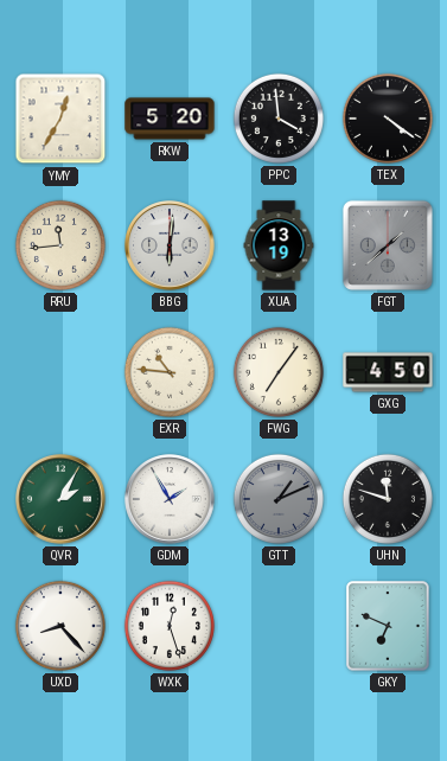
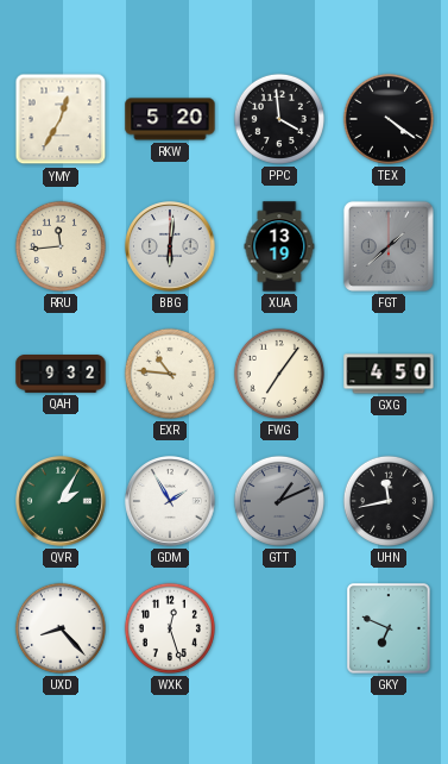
QAH: none -> 9:32 (61, 375)
UHN: 11:48 -> 11:43 (389, 501)
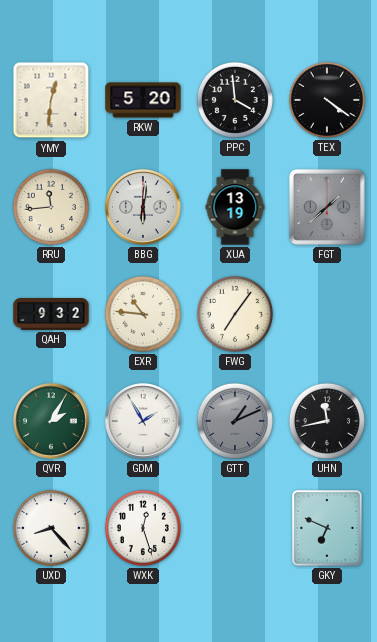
YMY: 12:35 -> 12:31 (51, 100)
GXG: 4:50 -> none (389, 374)
